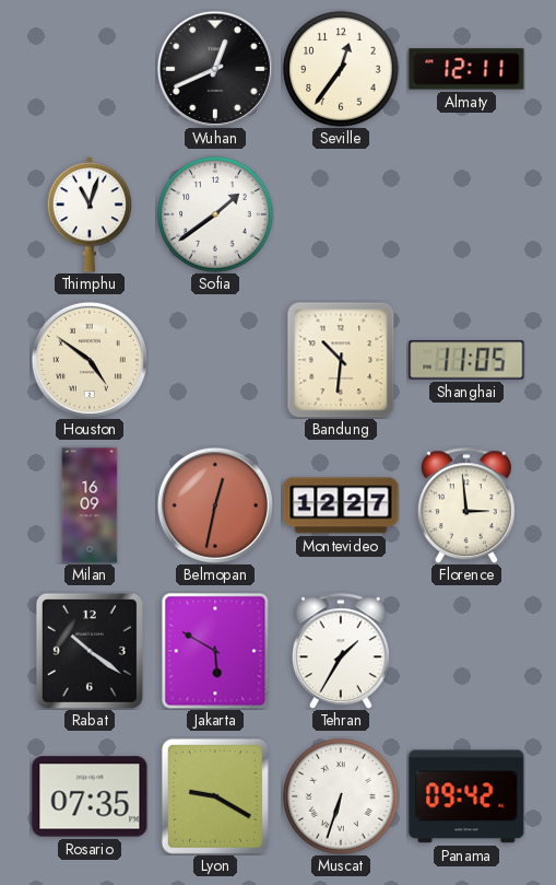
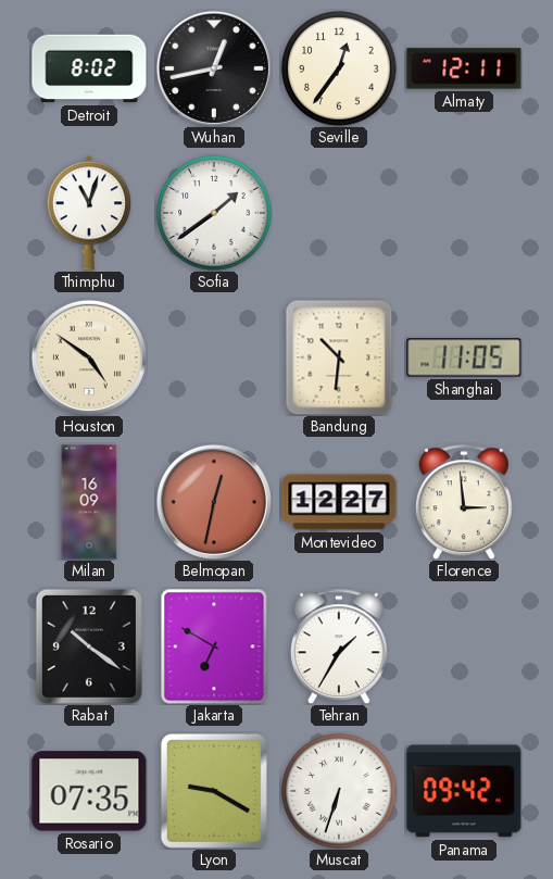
Detroit: none -> 8:02 (89, 68)
Wuhan: 12:41 -> 12:43 (214, 68)
Jakarta: 5:50 -> 6:50 (214, 646)
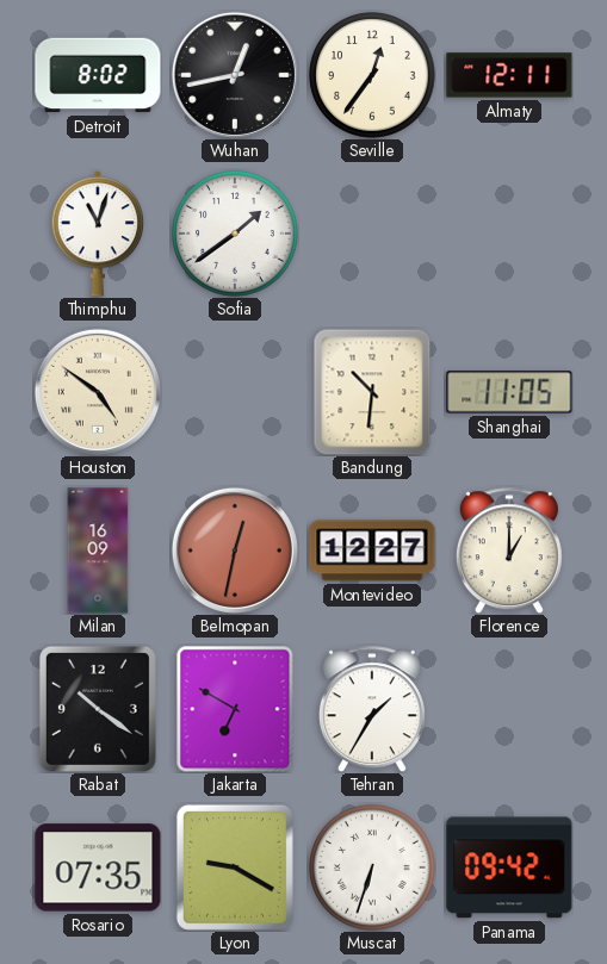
Florence: 2:59 -> 1:00 (509, 551)
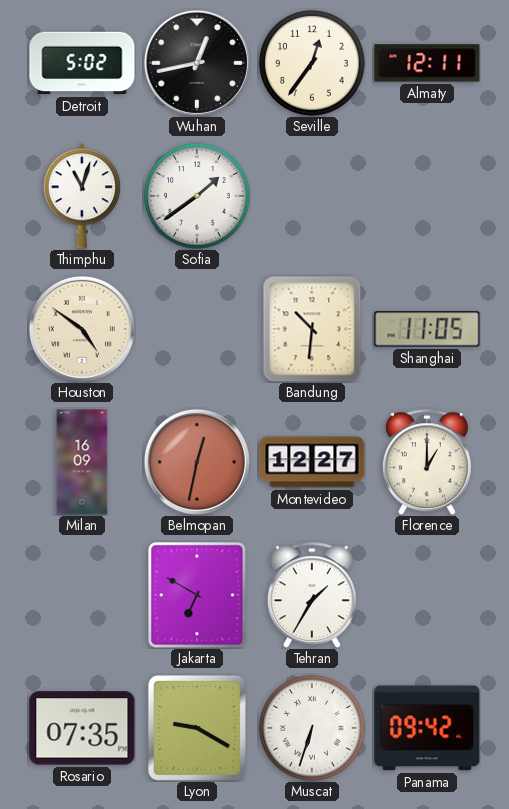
Detroit: 8:02 -> 5:02 (82, 63)
Rabat: 10:21 -> none (98, 709)
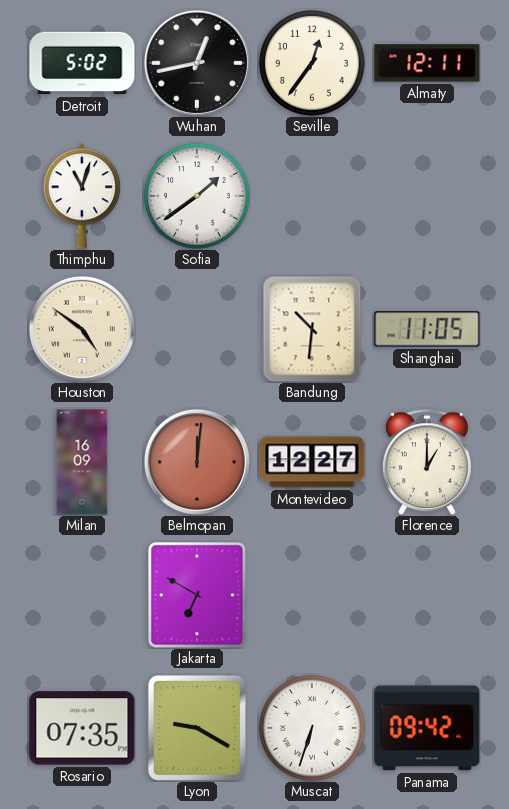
Belmopan: 12:32 -> 12:01 (197, 462)
Tehran: 1:35 -> none (312, 595)
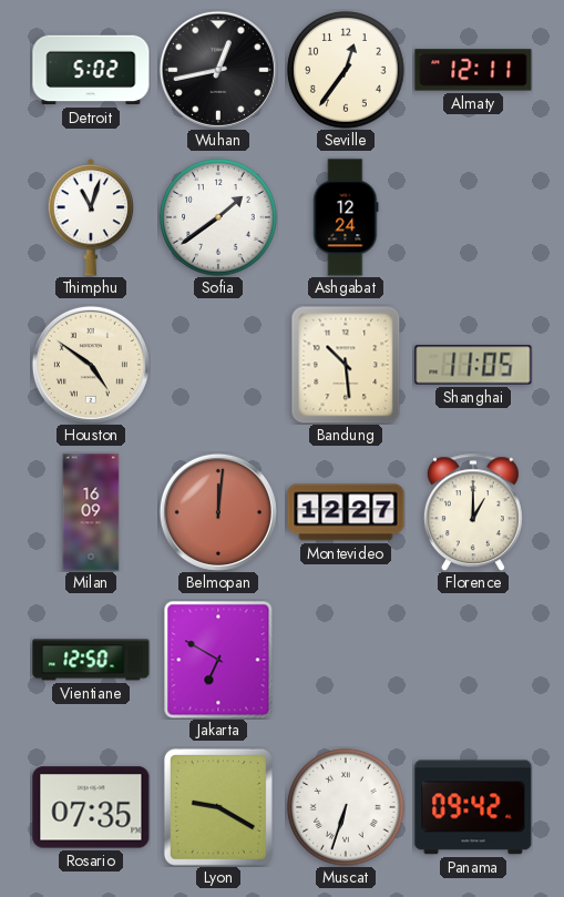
Ashgabat: none -> 12:24 (346, 217)
Bandung: 10:31 -> 10:29 (346, 365)
Vientiane: none -> 12:50 (91, 660)
